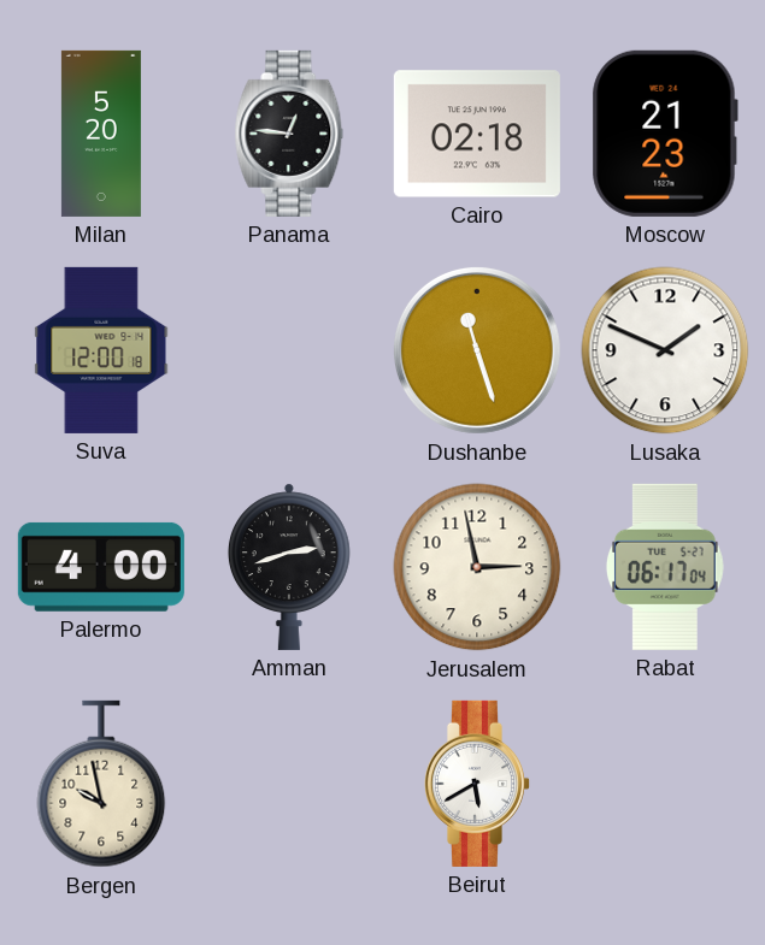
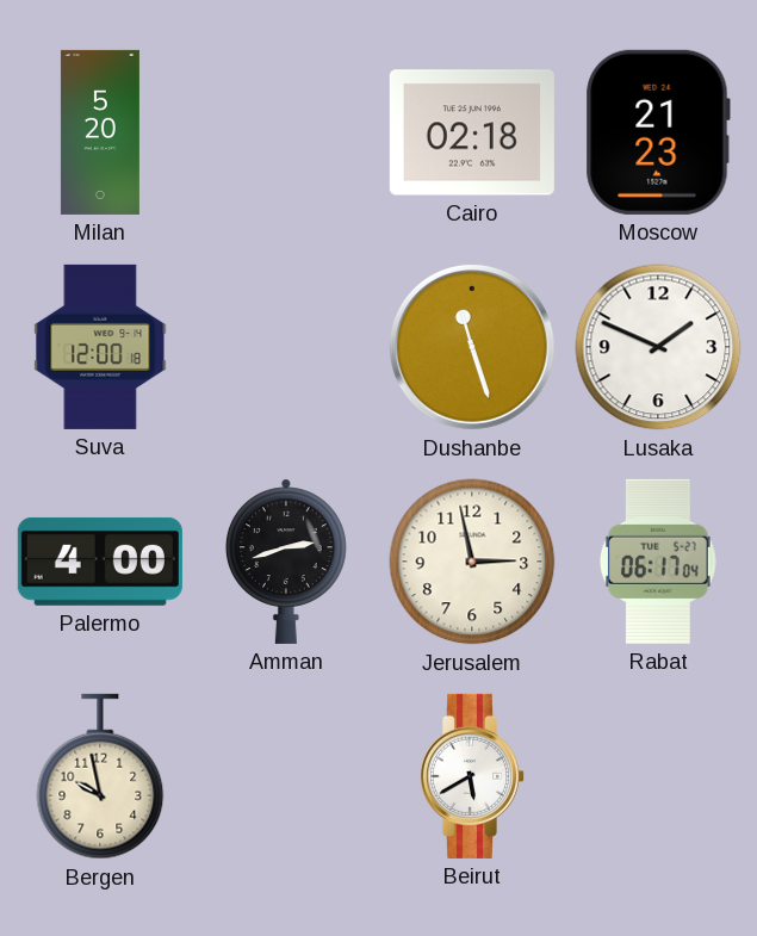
Panama: 12:46 -> none (289, 134)
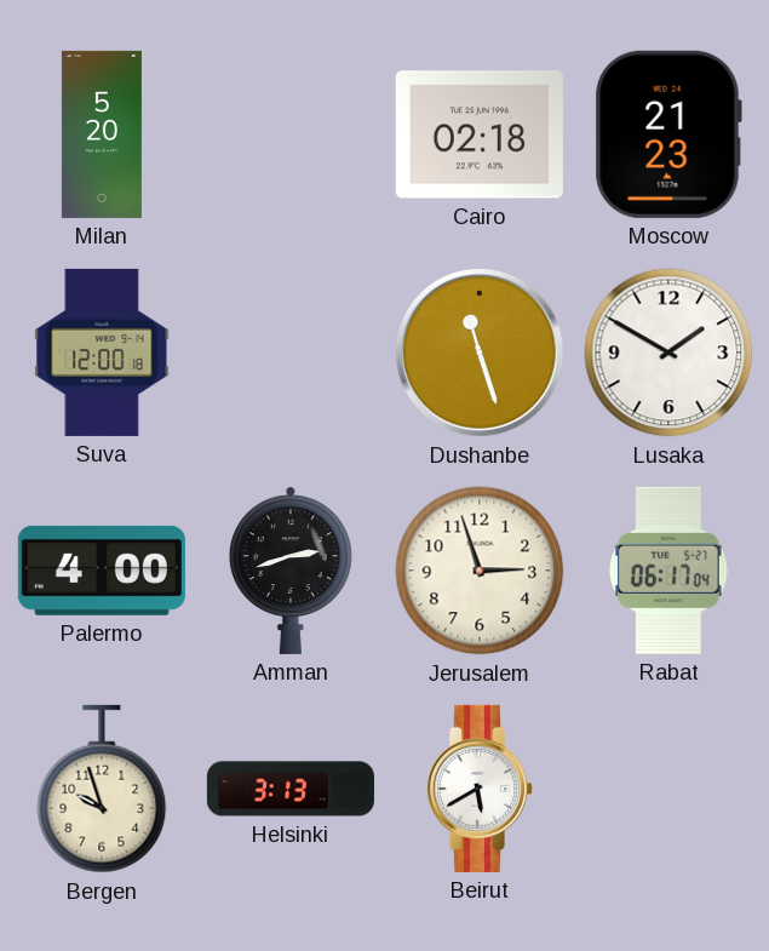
Lusaka: 1:49 -> 1:50 (668, 353)
Jerusalem: 2:58 -> 2:57 (480, 571)
Bergen: 9:58 -> 9:57 (102, 789)
Helsinki: none -> 3:13 (291, 789)
